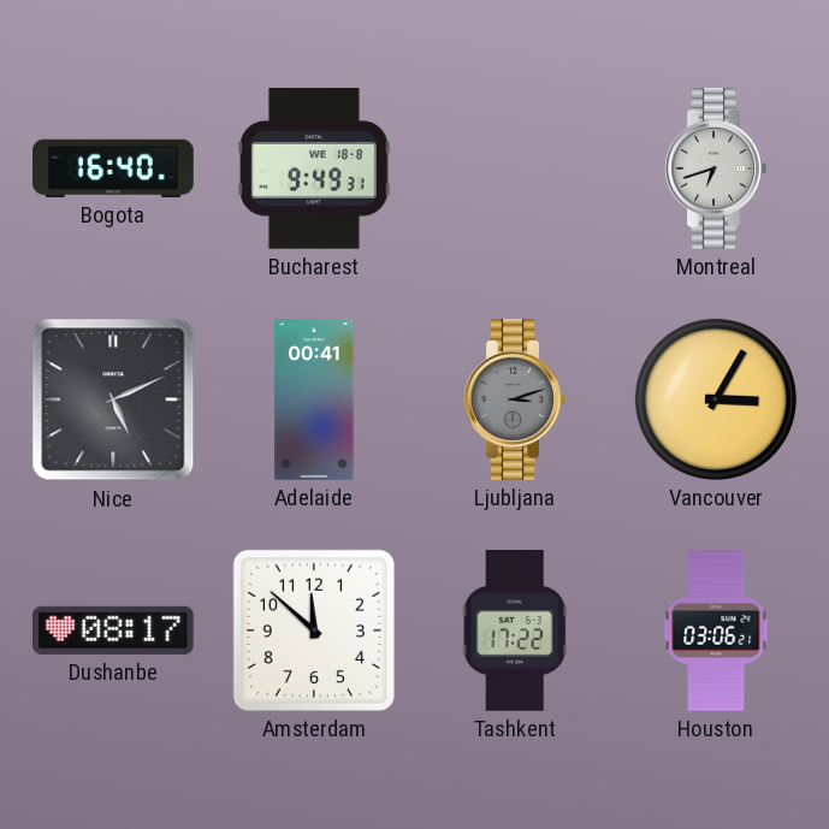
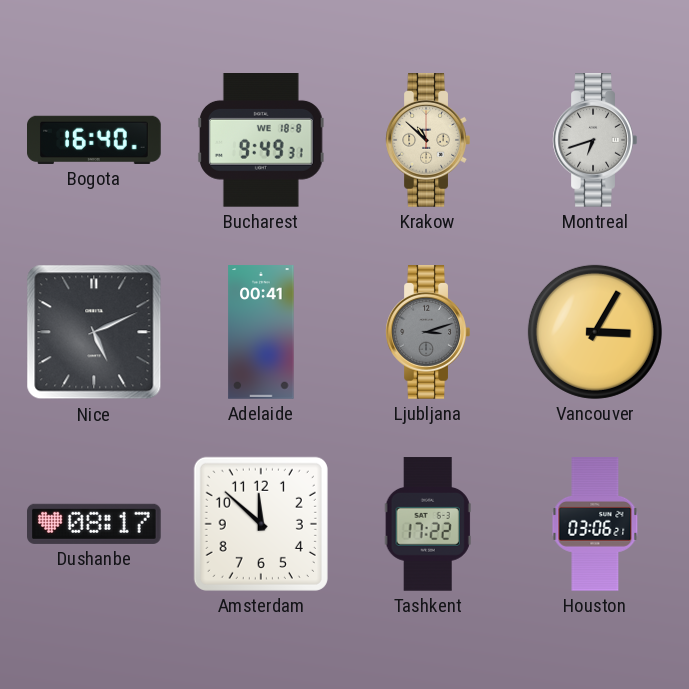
Krakow: none -> 10:52 (428, 140)
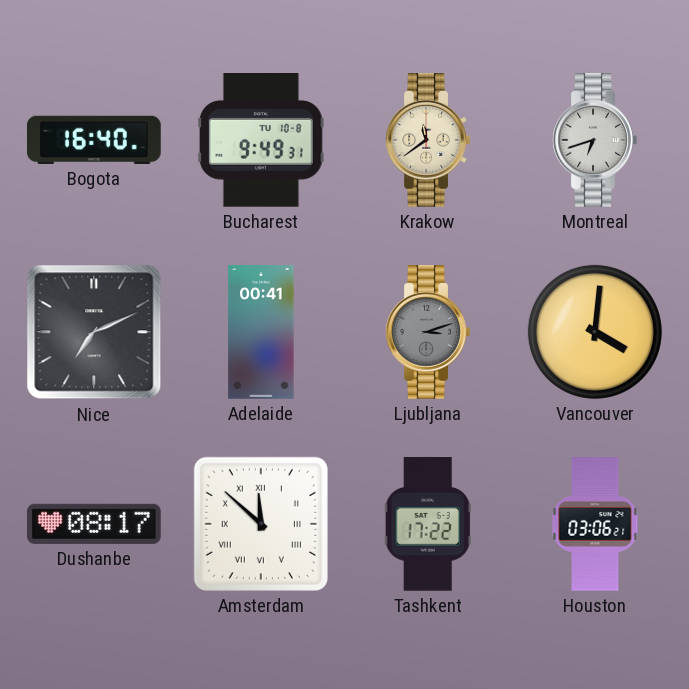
Bucharest date: WE 18-8 -> TU 10-8 (261, 141)
Krakow: 10:52 -> 11:39 (428, 140)
Nice: 5:11 -> 7:11 (94, 332)
Vancouver: 3:05 -> 4:01 (595, 332)
Amsterdam numerals: Arabic -> Roman (261, 524)
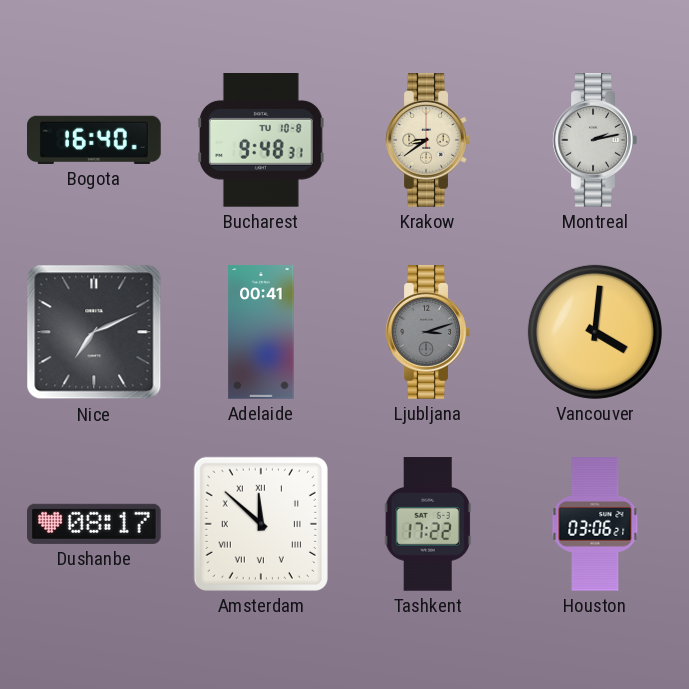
Bucharest: 9:49 -> 9:48 (261, 141)
Krakow: 11:39 -> 8:39 (428, 140)
Montreal: 6:42 -> 2:13 (595, 140)
